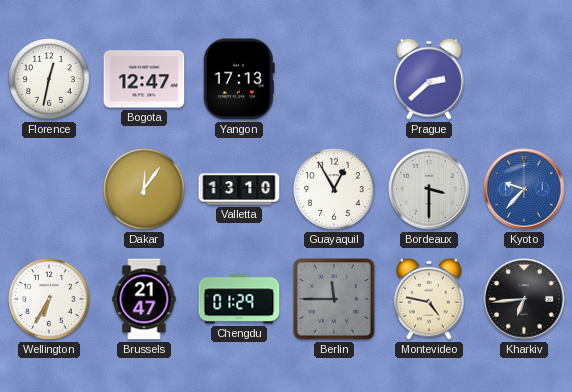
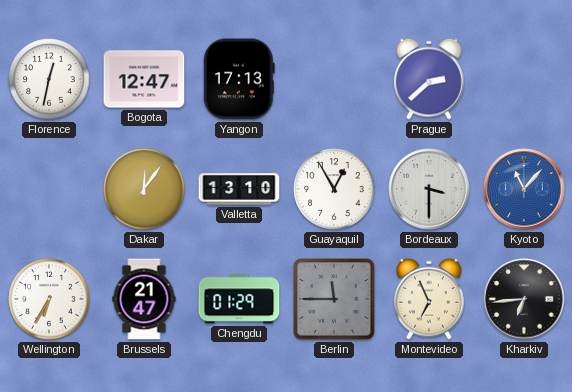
Kyoto: 9:37 -> 11:07 (524, 189)
Montevideo: 4:47 -> 6:56 (429, 299)
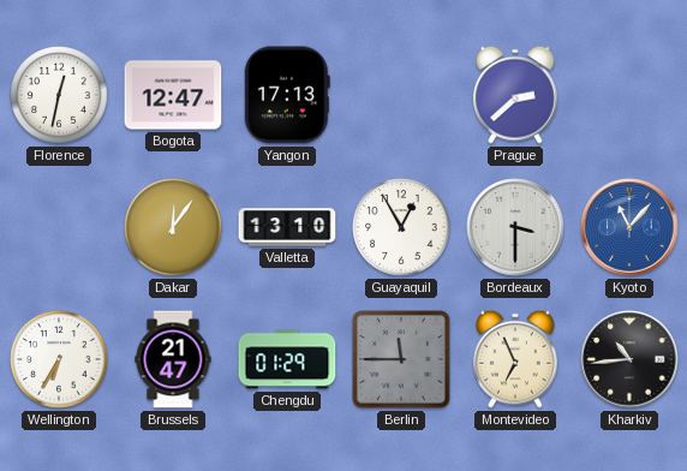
Kharkiv: 6:44 -> 10:44 (629, 359)
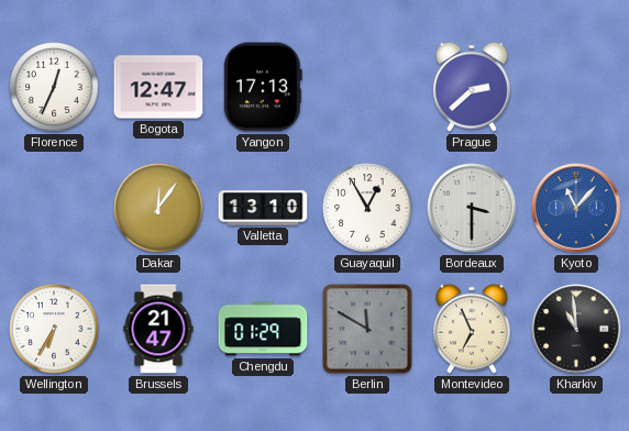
Florence: 12:32 -> 12:34 (54, 87)
Berlin: 11:45 -> 11:50 (367, 329)
Kharkiv: 10:44 -> 10:59 (576, 329)
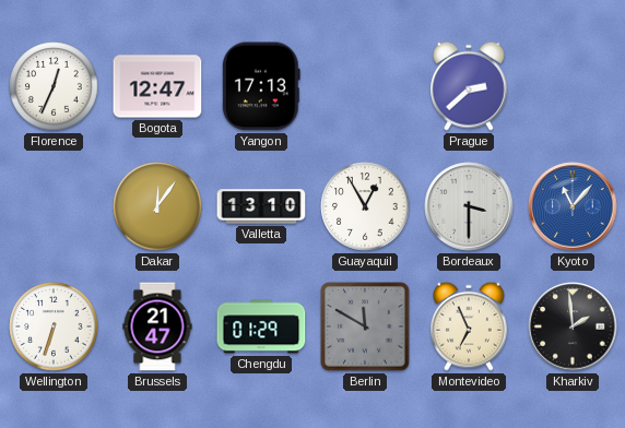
Wellington: 6:35 -> 6:33 (54, 326)
Kharkiv: 10:59 -> 1:59 (573, 326)
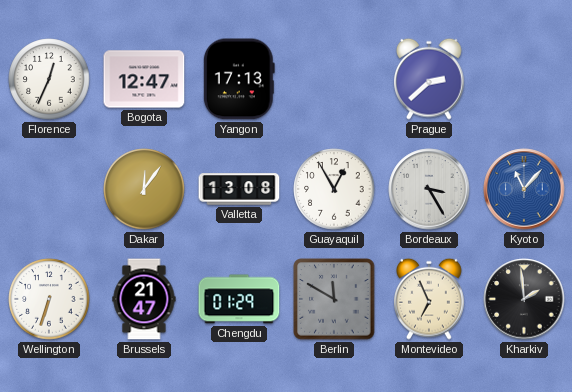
Valletta: 13:10 -> 13:08 (239, 189)
Bordeaux: 3:30 -> 3:25 (429, 189)
